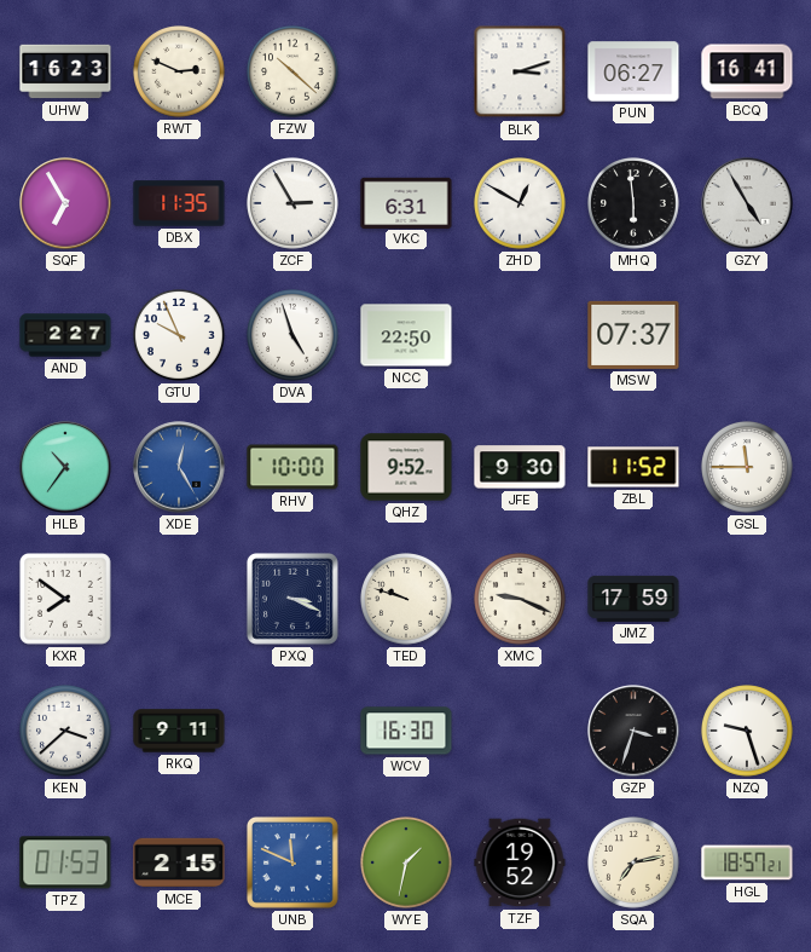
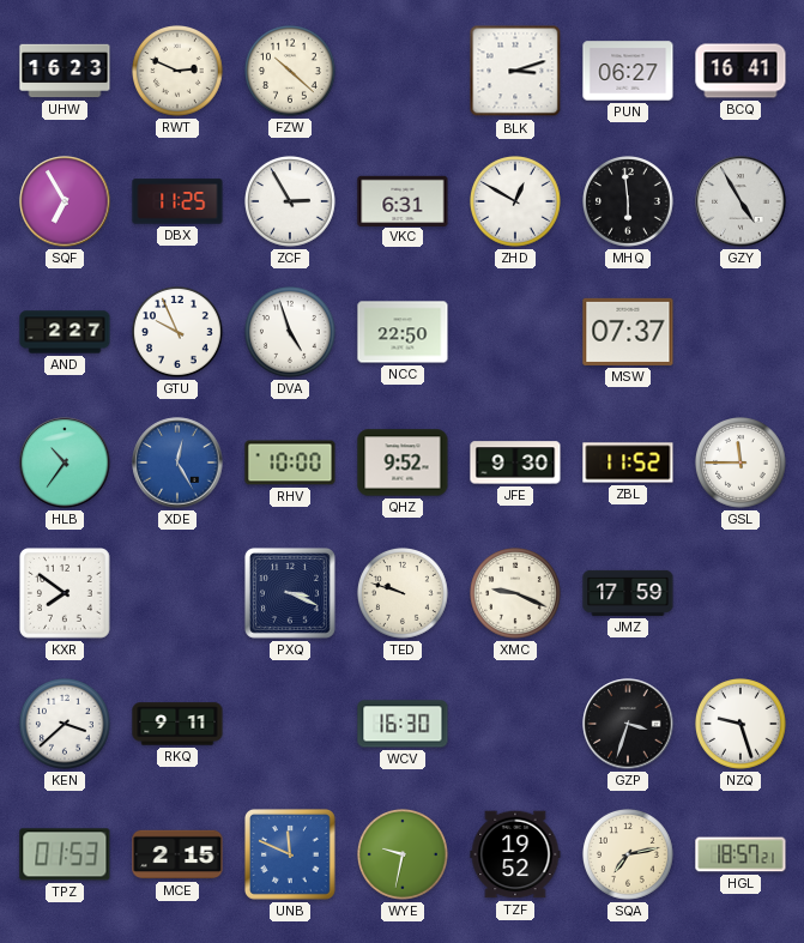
DBX: 11:35 -> 11:25 (177, 201)
WYE: 1:32 -> 9:32 (404, 856)
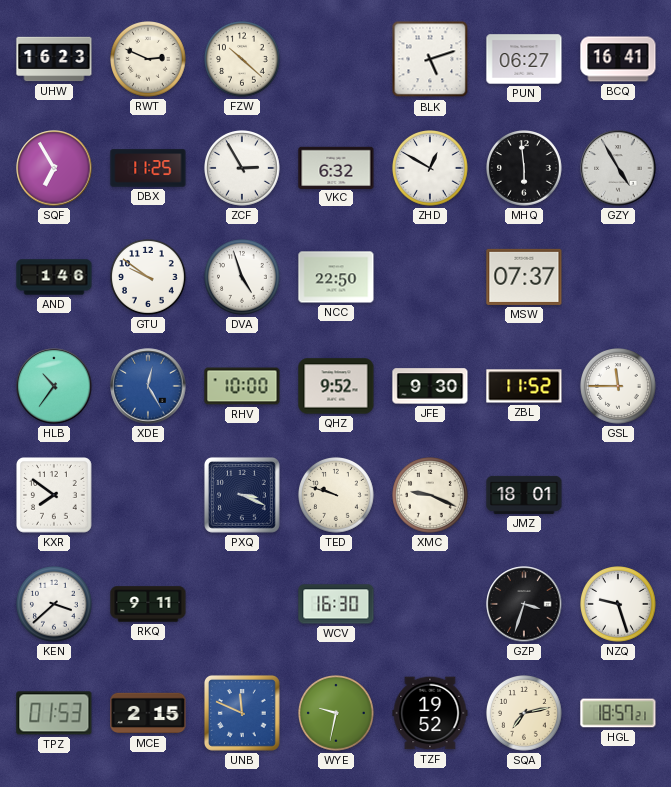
BLK: 3:12 -> 5:12 (430, 59)
VKC: 6:31 -> 6:32 (336, 167)
AND: 2:27 -> 1:46 (54, 277)
GTU: 9:56 -> 9:51 (149, 278)
JMZ: 17:59 -> 18:01 (524, 495)
